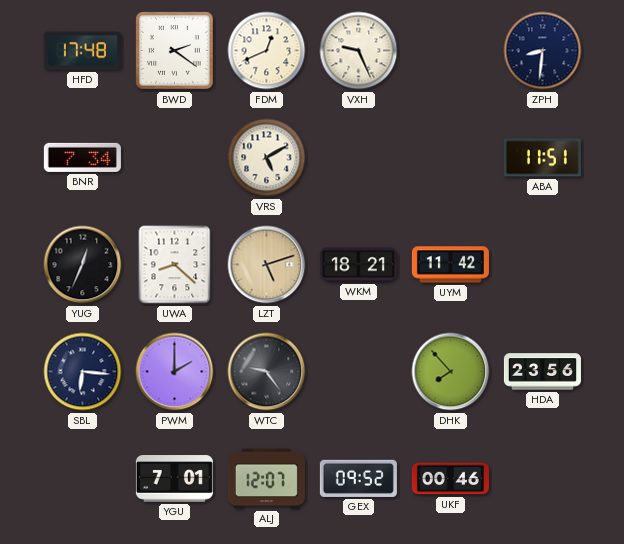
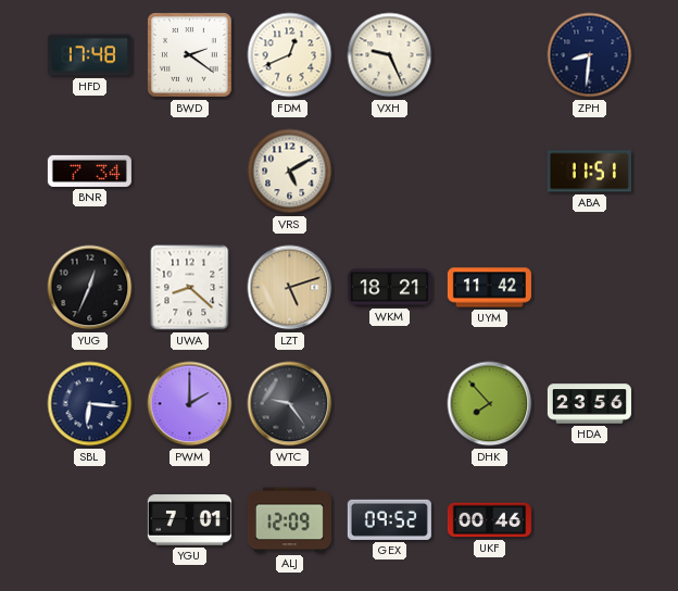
ALJ: 12:07 -> 12:09 (289, 520)
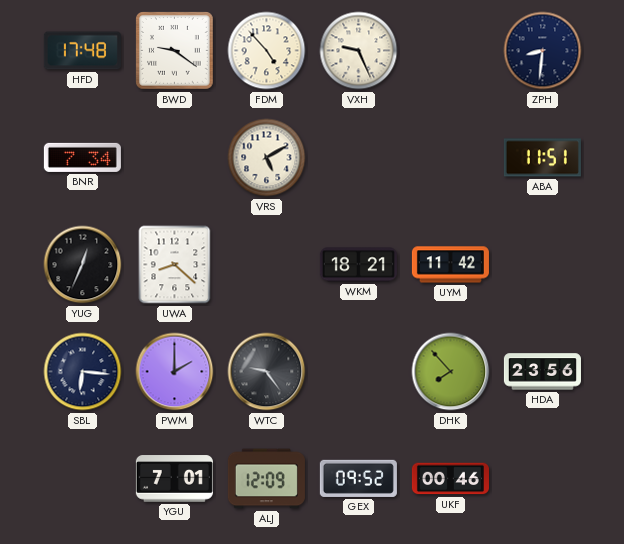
BWD: 2:21 -> 9:21 (175, 51)
FDM: 12:41 -> 4:53 (267, 51)
LZT: 5:12 -> none (290, 288)
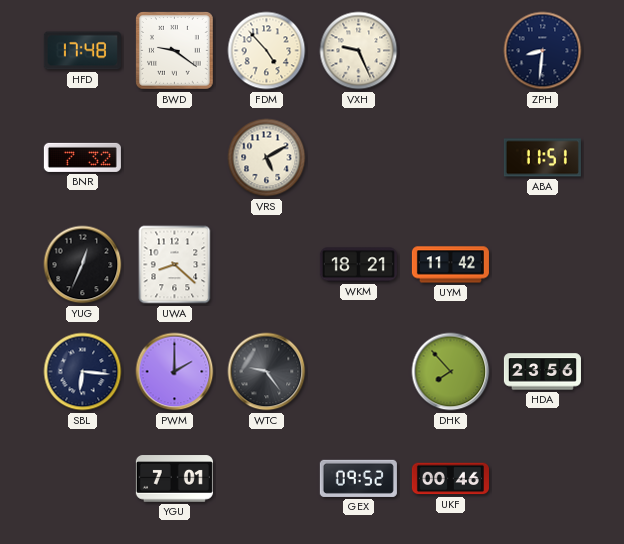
BNR: 7:34 -> 7:32 (82, 157)
ALJ: 12:09 -> none (266, 479)
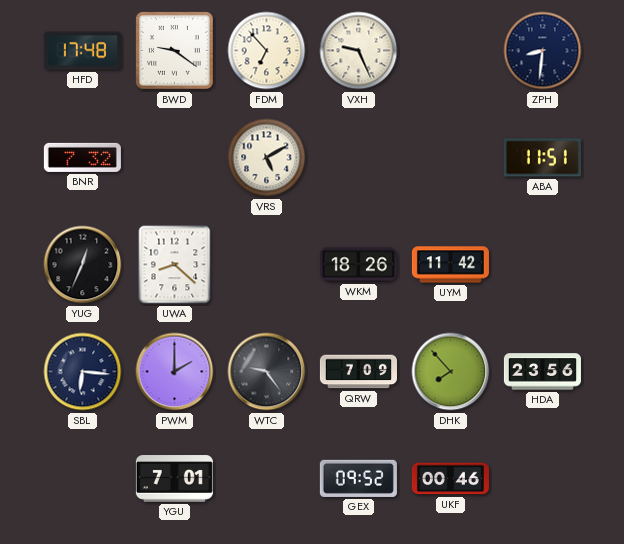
FDM: 4:53 -> 6:53 (267, 51)
WKM: 18:21 -> 18:26 (358, 265)
QRW: none -> 7:09 (358, 372)
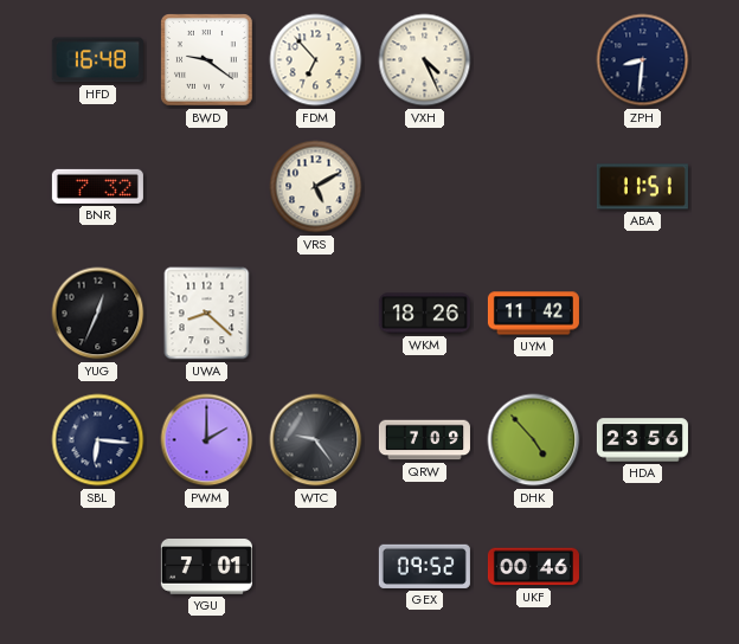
HFD: 17:48 -> 16:48 (97, 60)
VXH: 9:26 -> 4:26 (425, 60)
DHK: 7:53 -> 4:53 (534, 440)
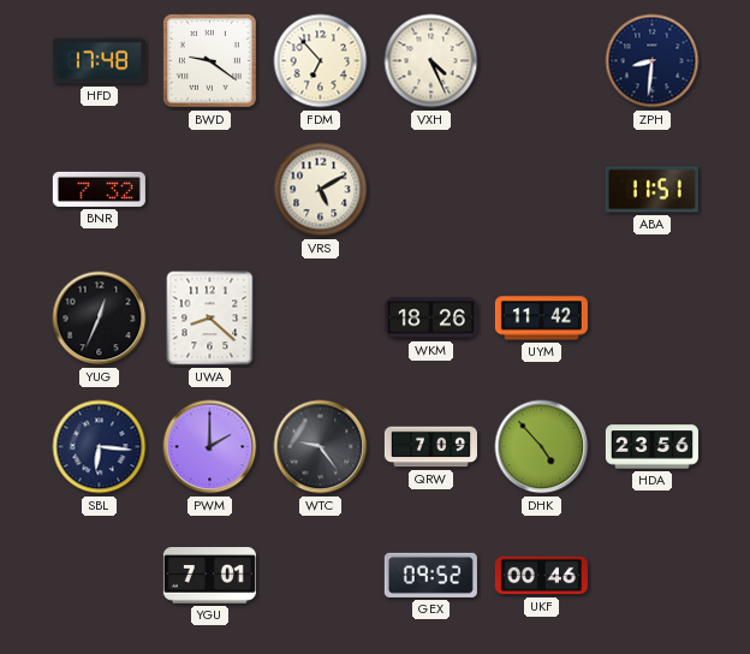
HFD: 16:48 -> 17:48 (99, 61)
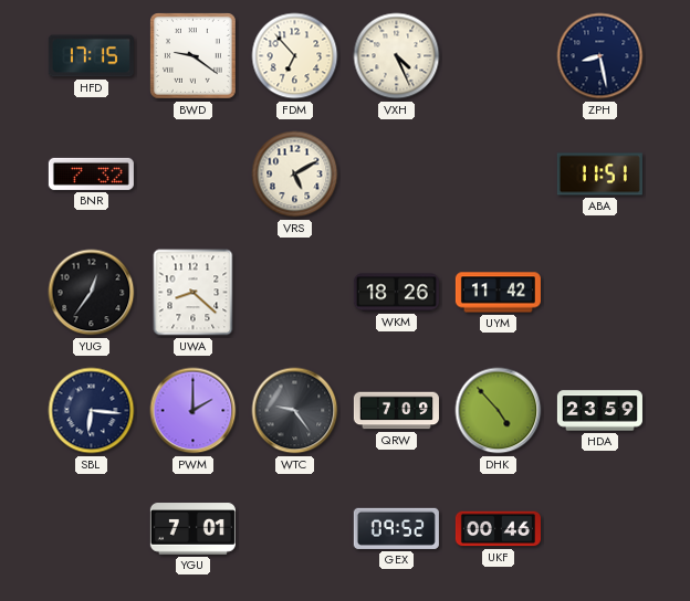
HFD: 17:48 -> 17:15 (91, 56)
ZPH: 8:31 -> 8:28 (600, 56)
YUG: 12:34 -> 12:36 (92, 293)
HDA: 23:56 -> 23:59 (599, 411)
